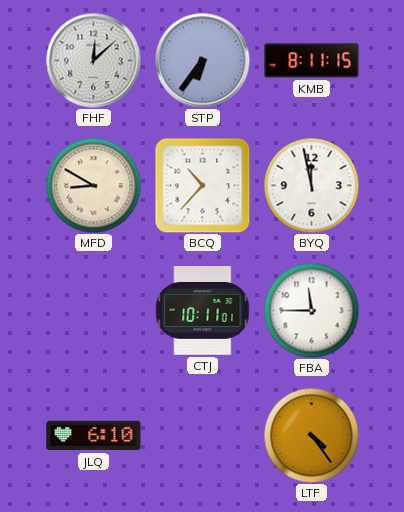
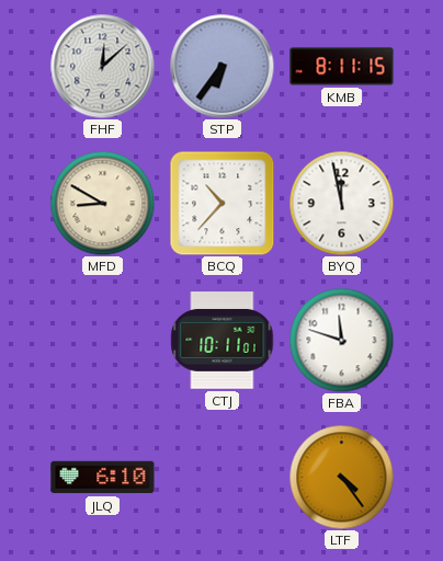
FBA: 11:45 -> 11:48 (341, 340)
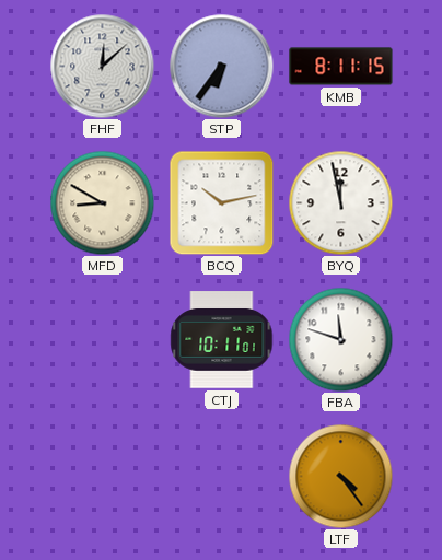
BCQ: 10:37 -> 10:13 (221, 202)
JLQ: 6:10 -> none (103, 478)
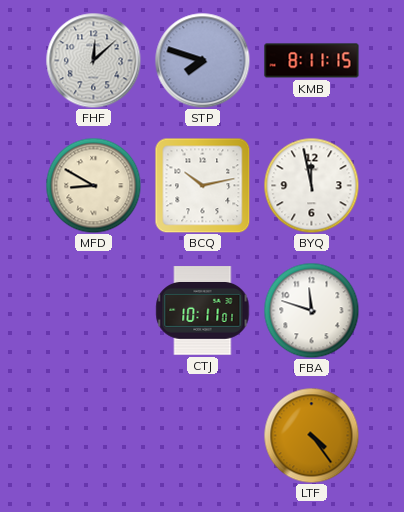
STP: 6:36 -> 7:48 (202, 60)
